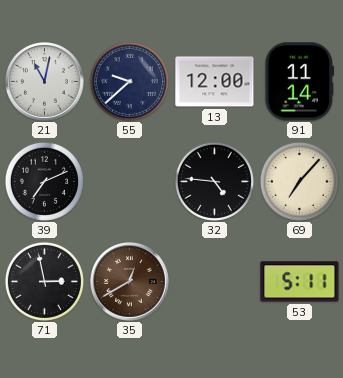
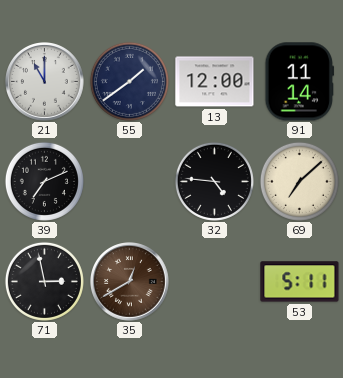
21: 11:02 -> 11:00 (45, 82)
55: 9:38 -> 1:39 (129, 81)
69: 7:07 -> 7:08 (299, 181)
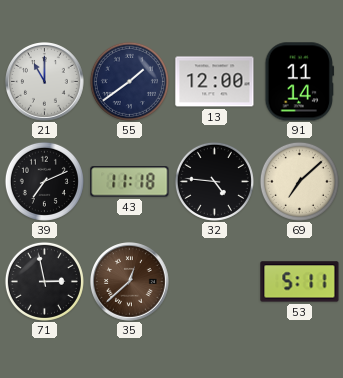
43: none -> 11:18 (130, 182)
35: 12:40 -> 12:38 (130, 282)
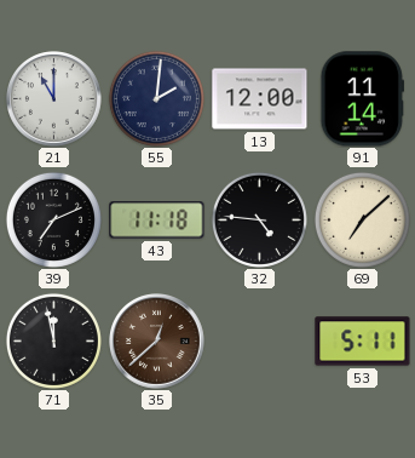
55: 1:39 -> 2:01 (156, 98)
71: 2:58 -> 11:58 (53, 340)
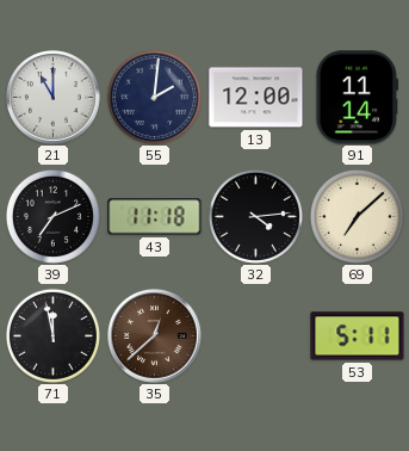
32: 4:46 -> 4:14 (255, 216)
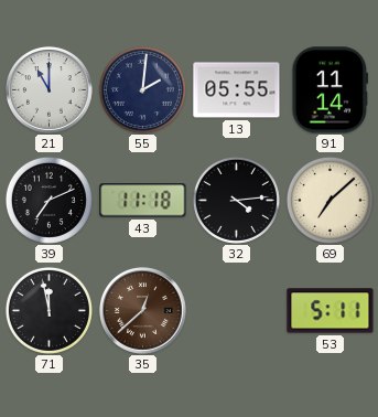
13: 12:00 -> 05:55 (237, 90)
